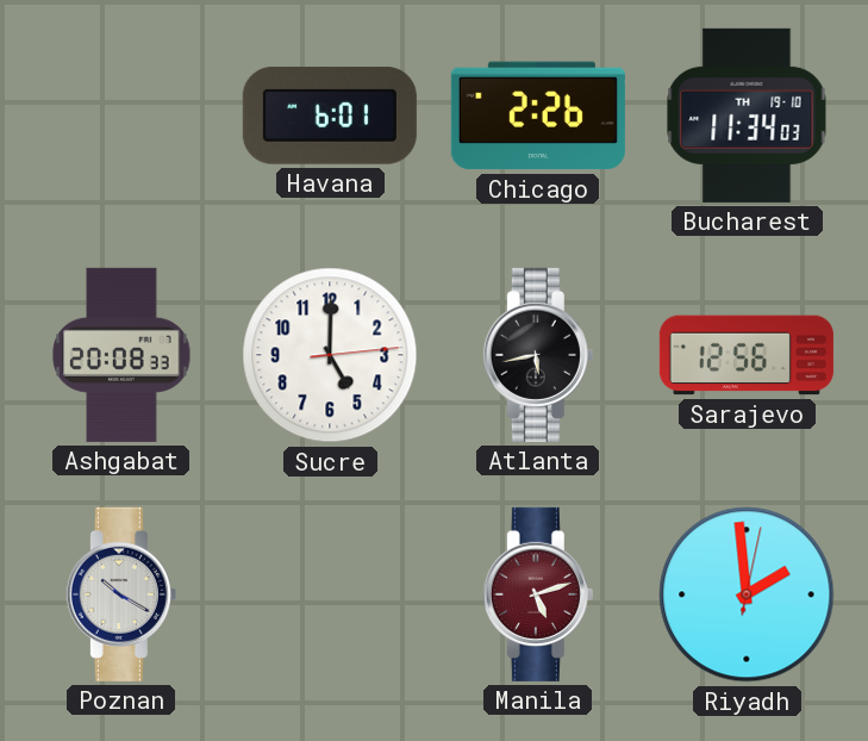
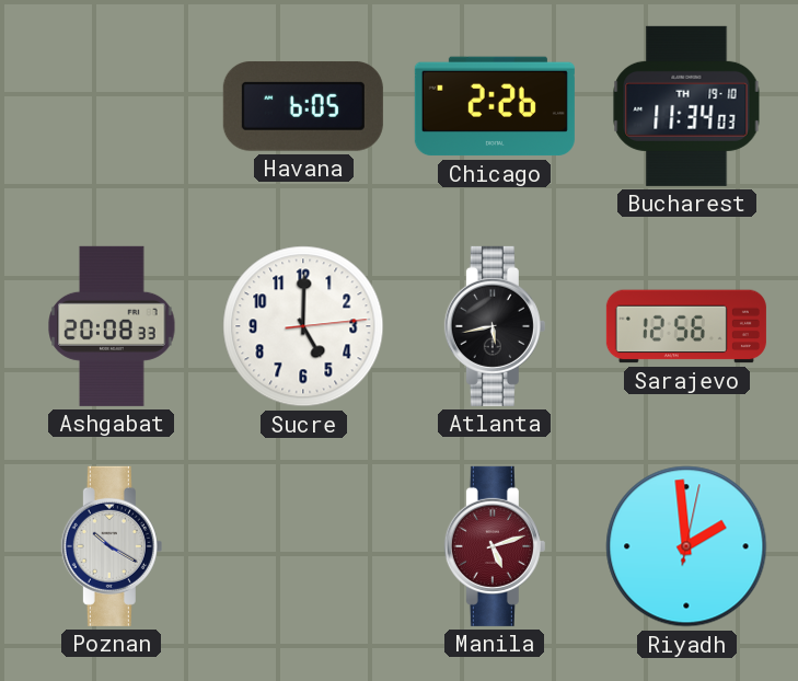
Havana: 6:01 -> 6:05 (303, 106)
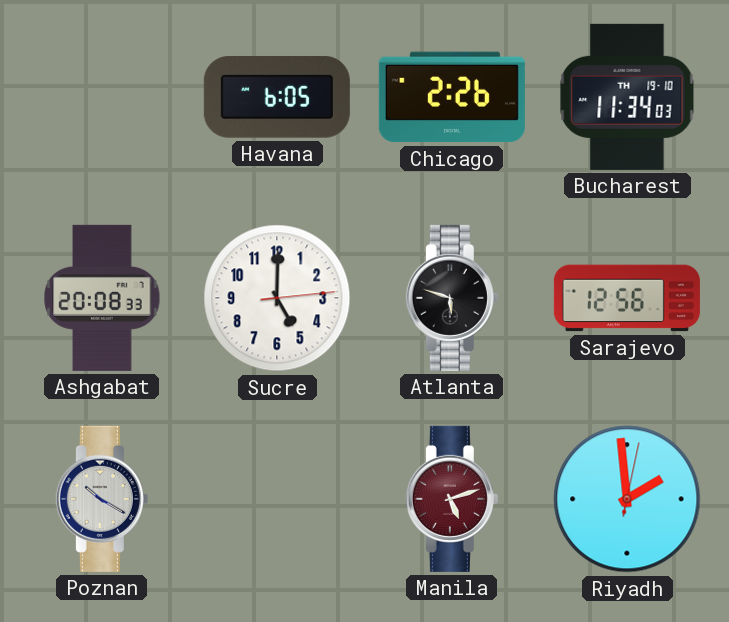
Atlanta: 5:43 -> 5:48 (452, 298)
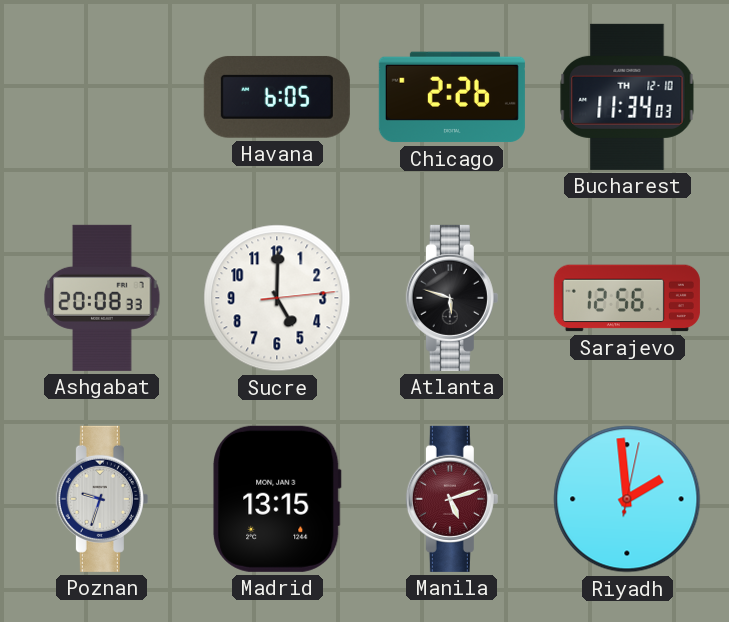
Bucharest date: TH 19-10 -> TH 12-10 (627, 97)
Poznan: 10:20 -> 9:33 (102, 499)
Madrid: none -> 13:15 (277, 499)
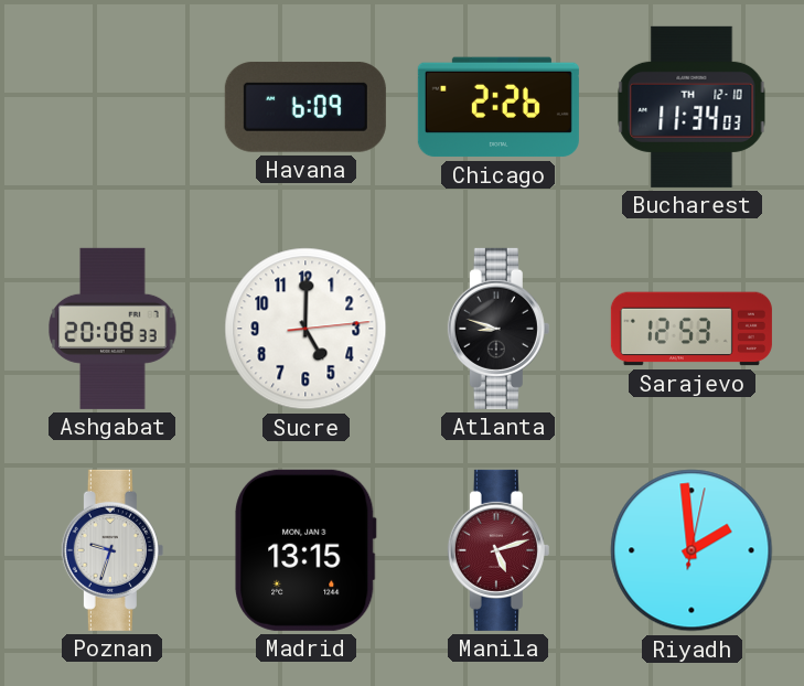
Havana: 6:05 -> 6:09 (305, 107)
Atlanta: 5:48 -> 8:48 (499, 329)
Sarajevo: 12:56 -> 12:53 (692, 329)
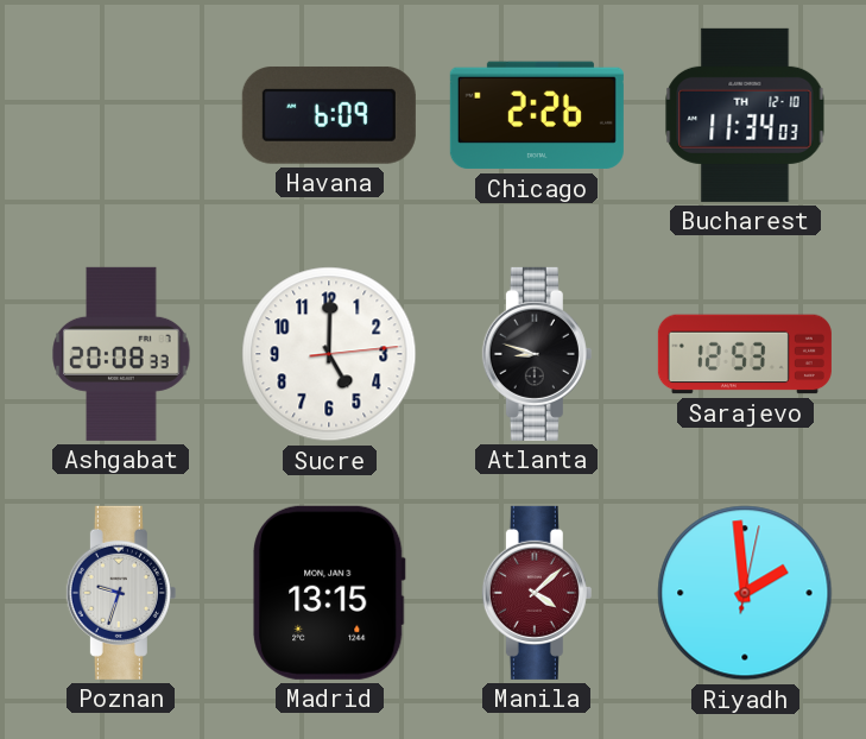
Manila: 5:12 -> 4:08 (537, 593)
